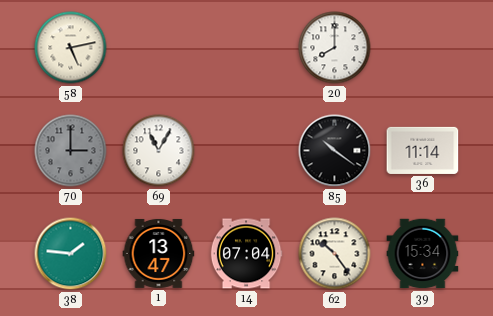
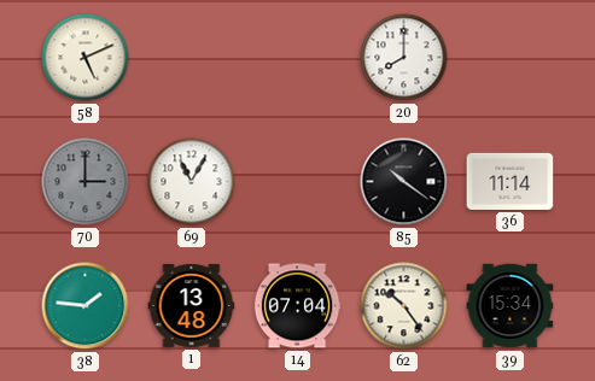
58: 5:13 -> 5:11 (86, 58)
1: 13:47 -> 13:48 (192, 305)
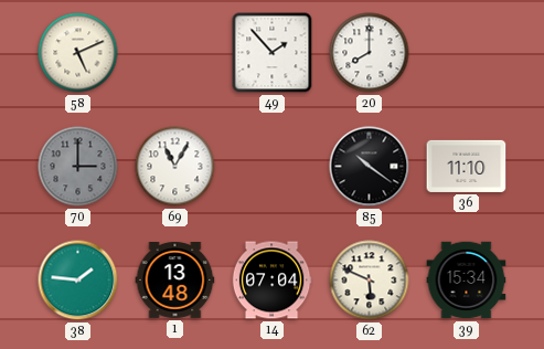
49: none -> 1:53 (273, 53)
36: 11:14 -> 11:10 (467, 166)
62: 10:24 -> 5:49 (370, 281)
